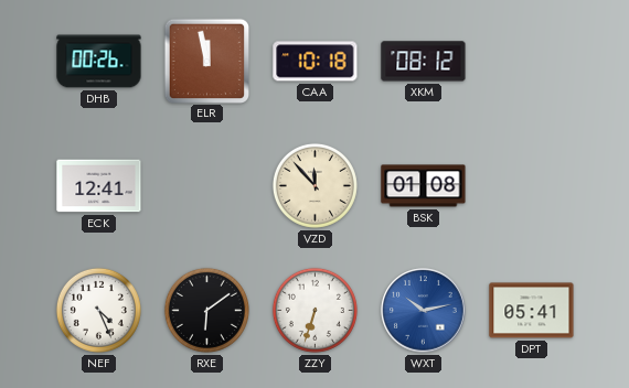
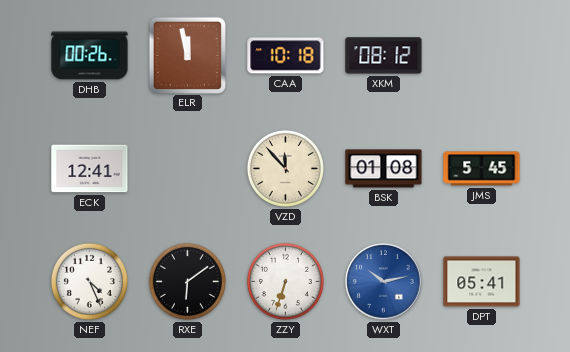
JMS: none -> 5:45 (482, 169)
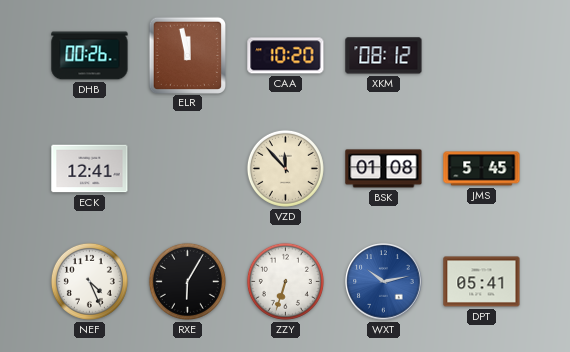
CAA: 10:18 -> 10:20 (286, 56)
RXE: 6:09 -> 6:05 (187, 281)
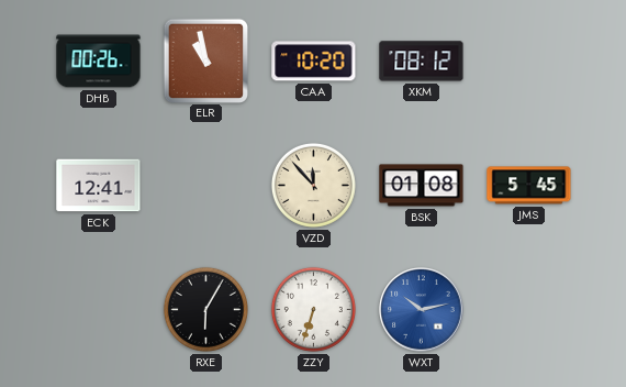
ELR: 11:58 -> 10:58 (205, 60)
NEF: 4:26 -> none (89, 281)
DPT: 05:41 -> none (482, 282)
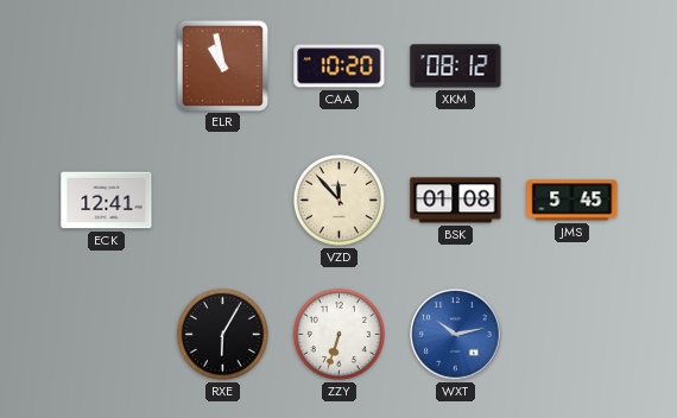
DHB: 00:26 -> none (99, 62)
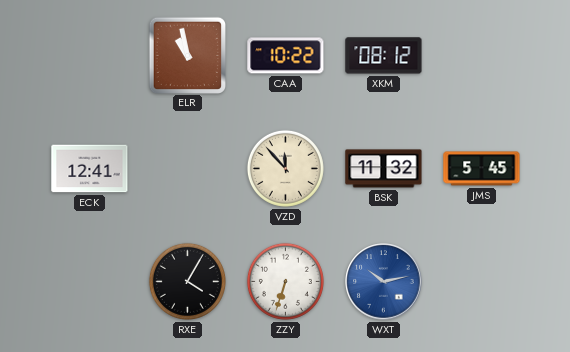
CAA: 10:20 -> 10:22 (286, 56)
BSK: 01:08 -> 11:32 (384, 169)
RXE: 6:05 -> 4:05 (187, 281)
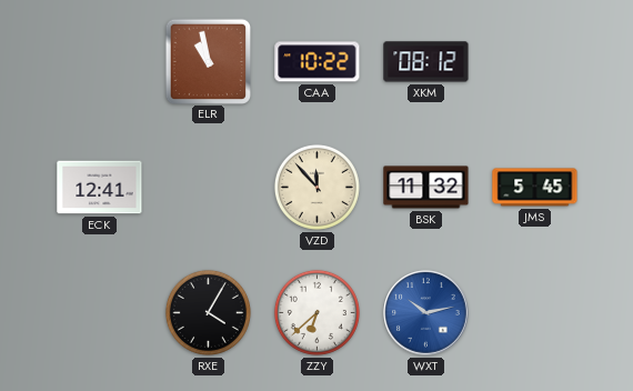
ZZY: 6:33 -> 6:38 (316, 312)
